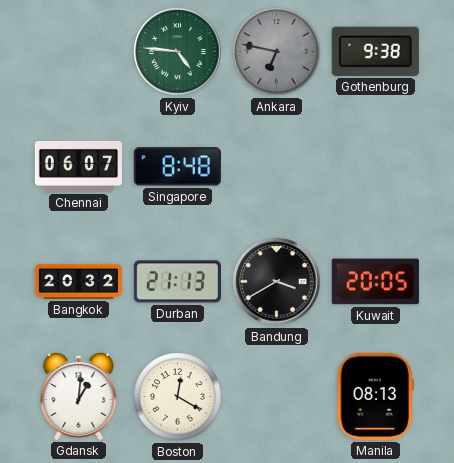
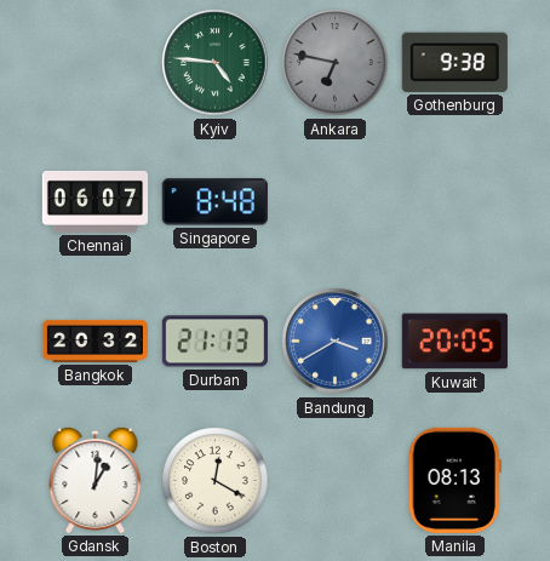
Bandung dial: black -> blue (336, 342)
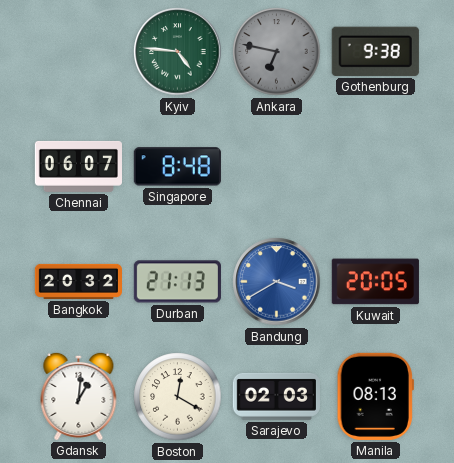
Sarajevo: none -> 02:03 (276, 396)
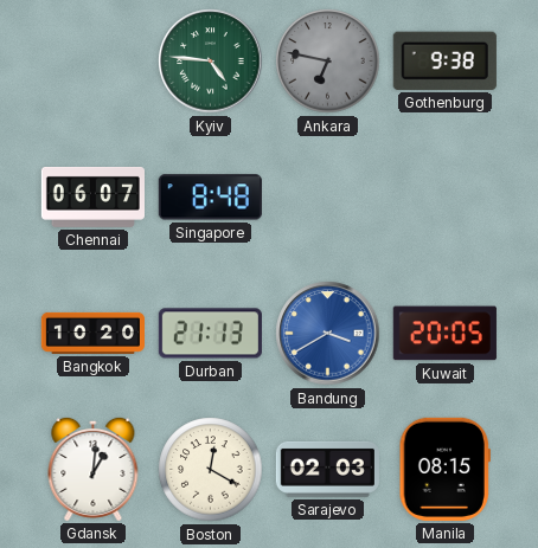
Bangkok: 20:32 -> 10:20 (92, 333)
Manila: 08:13 -> 08:15 (444, 469)
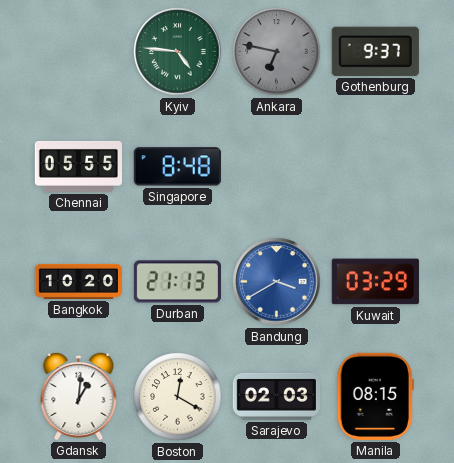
Gothenburg: 9:38 -> 9:37 (375, 51)
Chennai: 06:07 -> 05:55 (78, 166)
Kuwait: 20:05 -> 03:29 (375, 282)
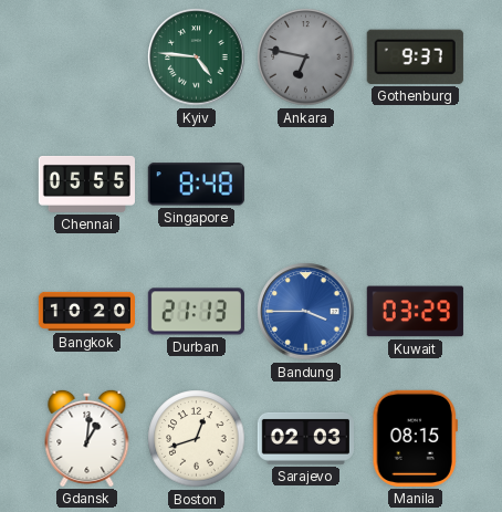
Bandung: 3:40 -> 3:45 (306, 312)
Boston: 12:20 -> 12:42 (197, 439)
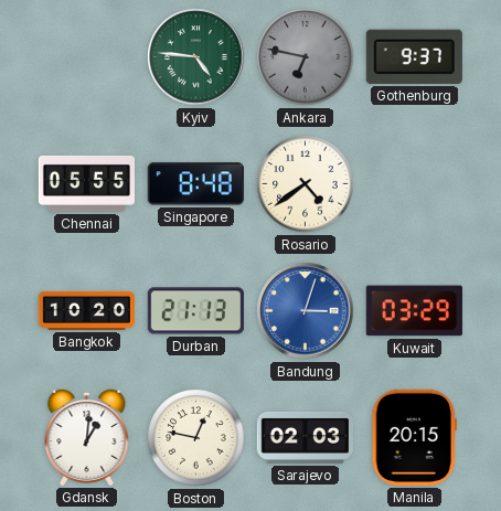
Rosario: none -> 4:39 (306, 184)
Bandung: 3:45 -> 3:03 (306, 311)
Boston: 12:42 -> 12:47 (196, 438)
Manila: 08:15 -> 20:15 (414, 437)
